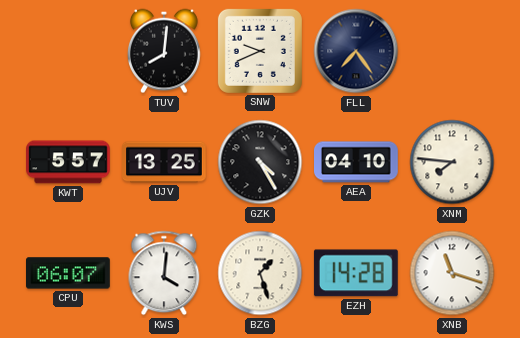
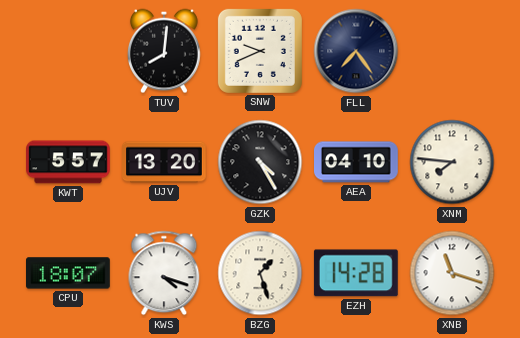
UJV: 13:25 -> 13:20 (165, 162)
CPU: 06:07 -> 18:07 (69, 273)
KWS: 4:01 -> 4:18 (164, 273)
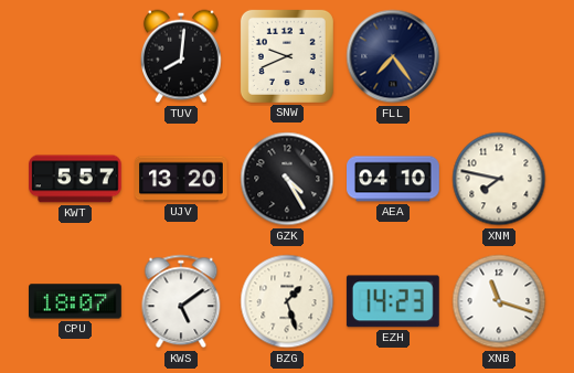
XNM: 7:46 -> 7:47 (499, 179)
KWS: 4:18 -> 5:09 (181, 301)
EZH: 14:28 -> 14:23 (393, 301)
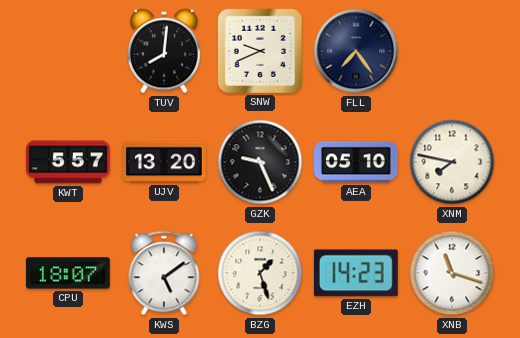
GZK: 4:25 -> 9:26 (260, 162)
AEA: 04:10 -> 05:10 (357, 162)
